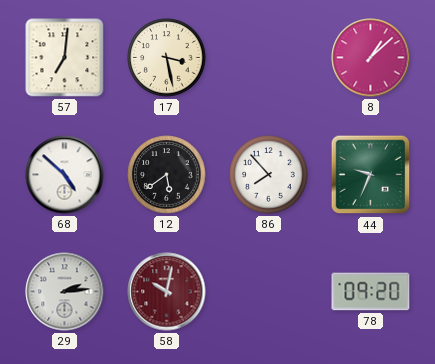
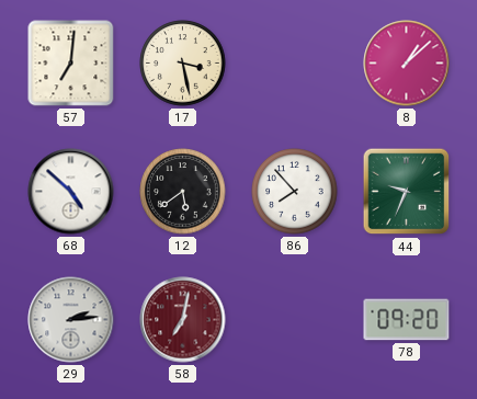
58: 10:02 -> 7:02 (183, 320)
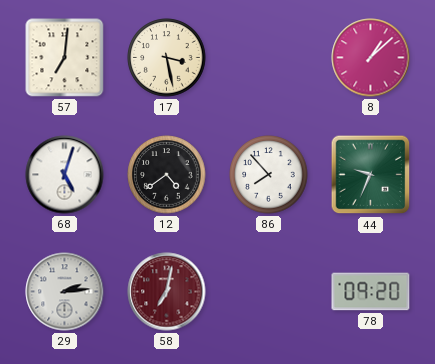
68: 4:52 -> 5:03 (65, 175)
12: 5:39 -> 4:39 (167, 175)
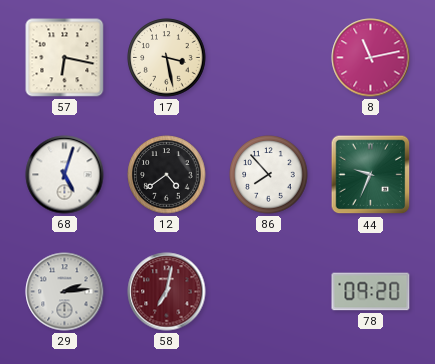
57: 7:01 -> 6:17 (65, 58)
8: 1:08 -> 11:13 (371, 58)
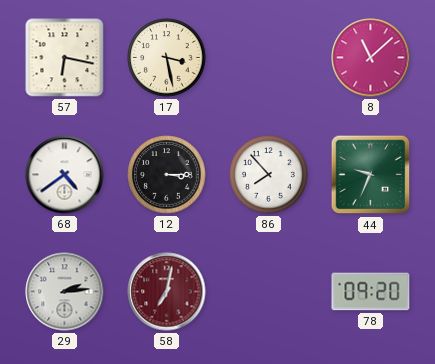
8: 11:13 -> 11:08 (371, 58)
68: 5:03 -> 4:39 (65, 175)
12: 4:39 -> 3:15 (167, 175)
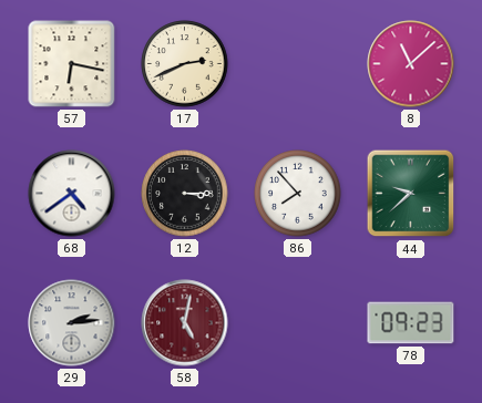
17: 3:28 -> 2:41 (185, 64)
44: 9:34 -> 9:38 (411, 194)
58: 7:02 -> 5:02 (185, 323)
78: 09:20 -> 09:23 (411, 323)
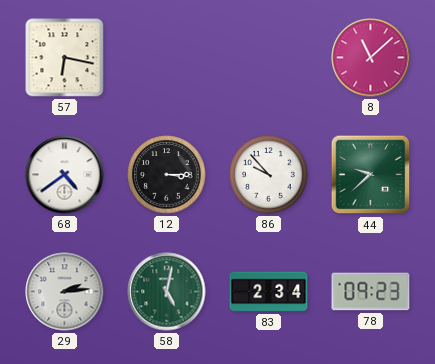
17: 2:41 -> none (185, 64)
86: 7:53 -> 9:53 (269, 175)
58 dial: burgundy -> green (167, 292)
83: none -> 2:34 (269, 292)
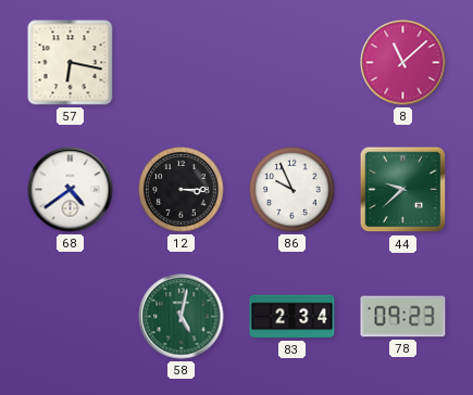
86: 9:53 -> 9:56 (292, 190)
29: 2:14 -> none (65, 292)
